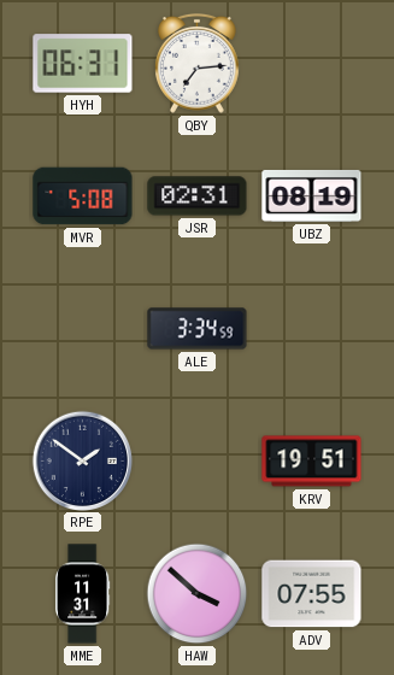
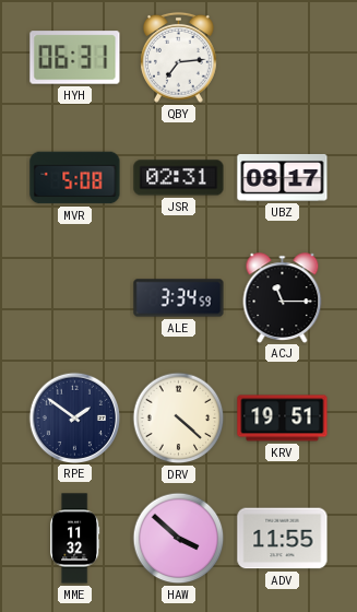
UBZ: 08:19 -> 08:17 (283, 177)
ACJ: none -> 11:15 (283, 297)
DRV: none -> 4:22 (179, 419)
MME: 11:31 -> 11:32 (75, 539)
ADV: 07:55 -> 11:55 (283, 539)
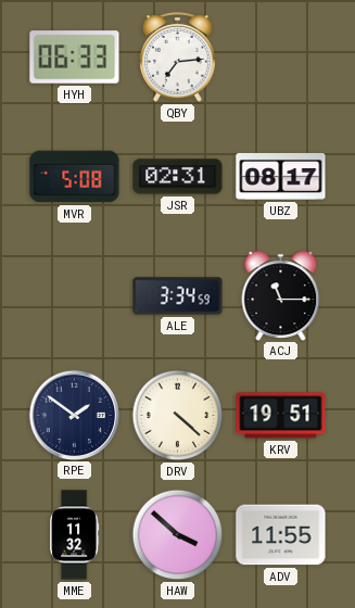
HYH: 06:31 -> 06:33 (75, 58)
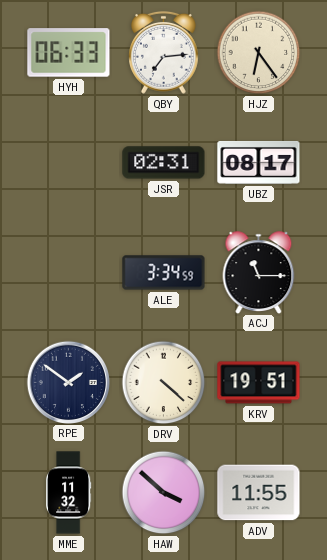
HJZ: none -> 6:24 (259, 53)
MVR: 5:08 -> none (75, 177)
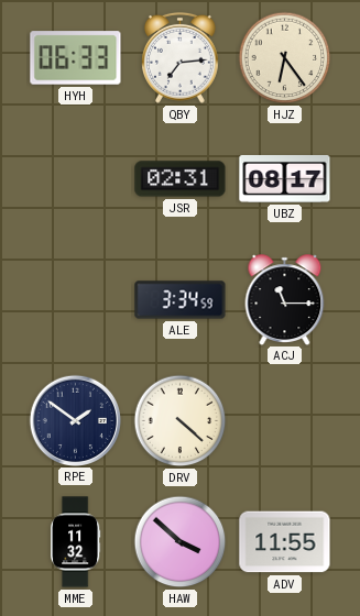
KRV: 19:51 -> none (259, 383)
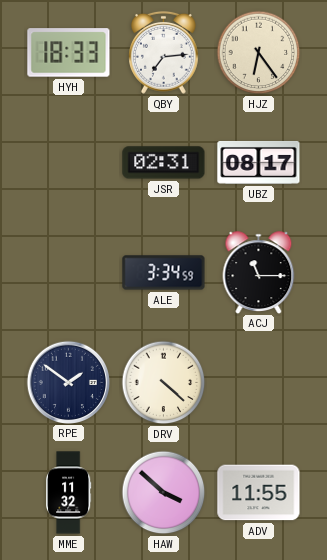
HYH: 06:33 -> 18:33 (69, 53)
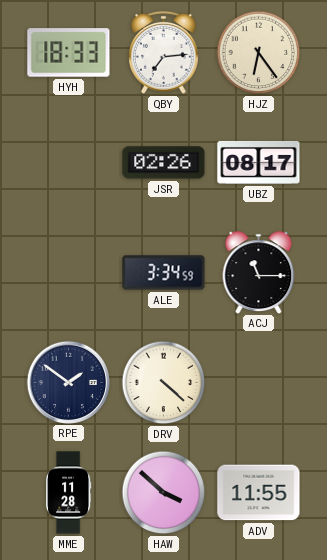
JSR: 02:31 -> 02:26 (164, 163)
MME: 11:32 -> 11:28 (69, 493)
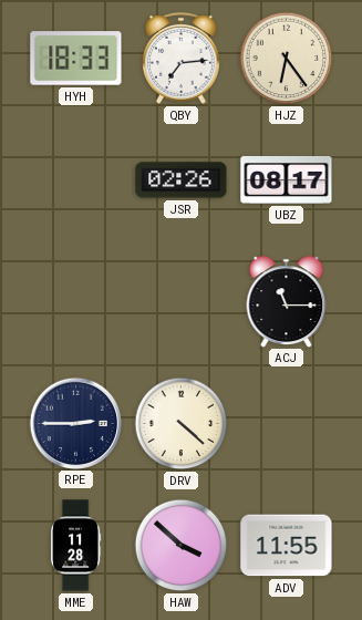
ALE: 3:34 -> none (164, 273)
RPE: 1:51 -> 2:45 (75, 423)
